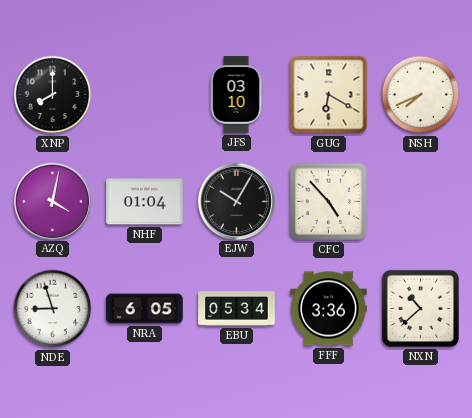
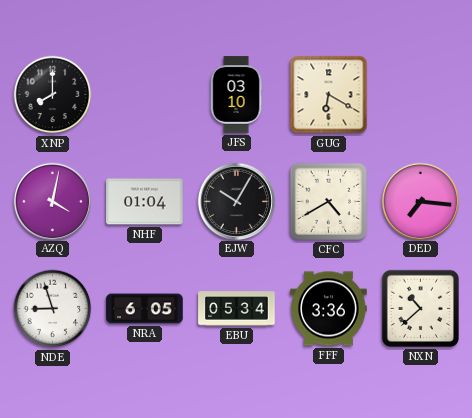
NSH: 7:41 -> none (421, 95)
CFC: 4:53 -> 4:40 (328, 201)
DED: none -> 7:16 (420, 201)
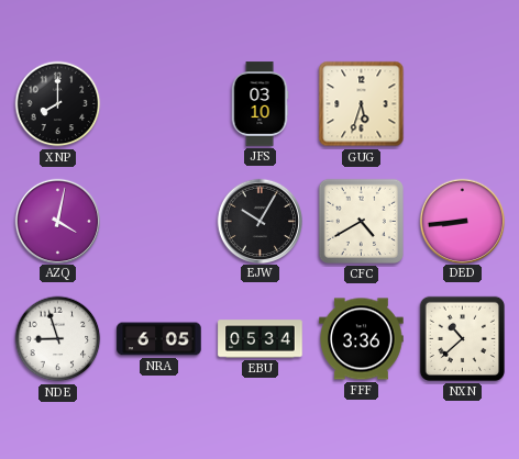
GUG: 6:20 -> 5:33 (362, 104)
NHF: 01:04 -> none (145, 202)
DED: 7:16 -> 8:44 (462, 221)
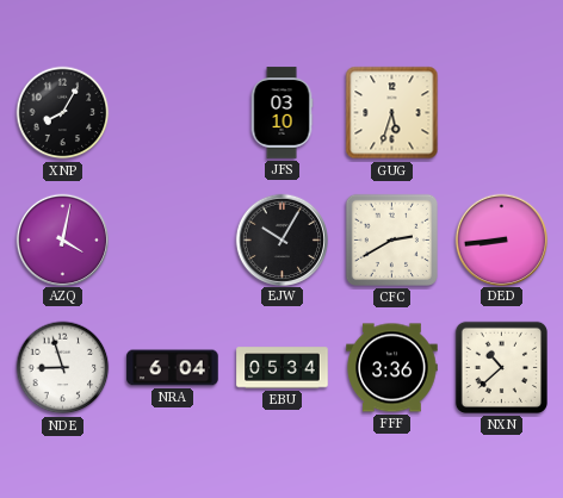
XNP: 8:00 -> 8:05 (63, 113)
CFC: 4:40 -> 2:40 (391, 239)
NRA: 6:05 -> 6:04 (173, 368)
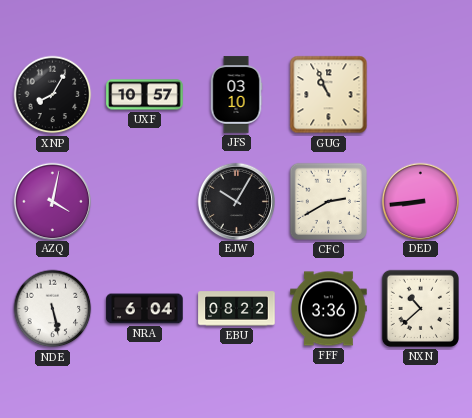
UXF: none -> 10:57 (145, 95)
GUG: 5:33 -> 10:56 (329, 95)
NDE: 8:57 -> 5:28 (53, 309)
EBU: 05:34 -> 08:22 (237, 309)
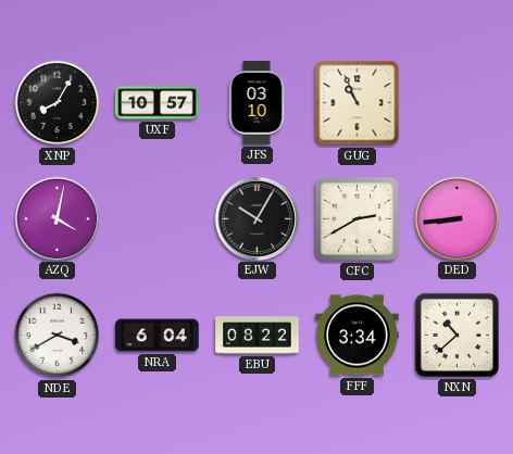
NDE: 5:28 -> 3:40 (58, 336)
FFF: 3:36 -> 3:34 (358, 336)
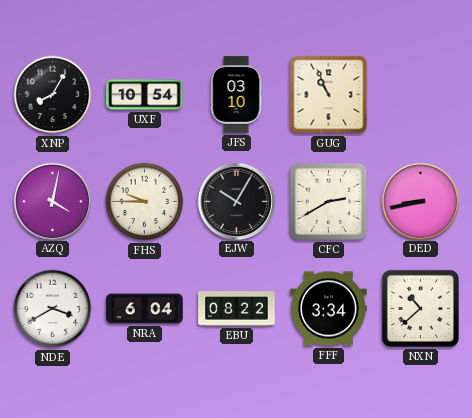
UXF: 10:57 -> 10:54 (145, 95)
FHS: none -> 9:45 (145, 202)
DED: 8:44 -> 8:43 (420, 201)
